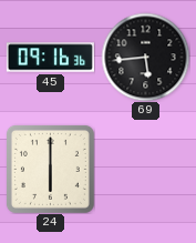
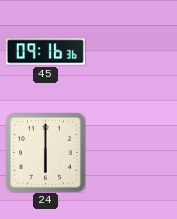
69: 5:44 -> none (145, 57)
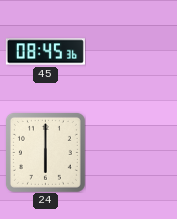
45: 09:16 -> 08:45 (45, 52)
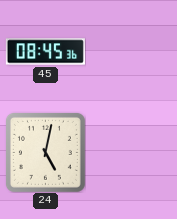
24: 6:00 -> 5:02 (45, 152)
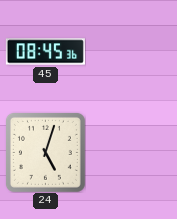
24: 5:02 -> 5:03 (45, 152)
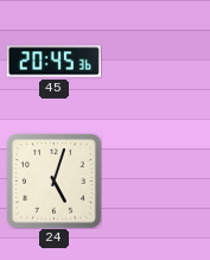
45: 08:45 -> 20:45 (53, 62)
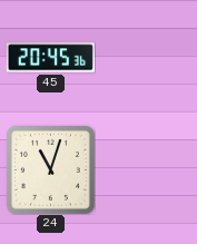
24: 5:03 -> 11:03 (50, 169)
